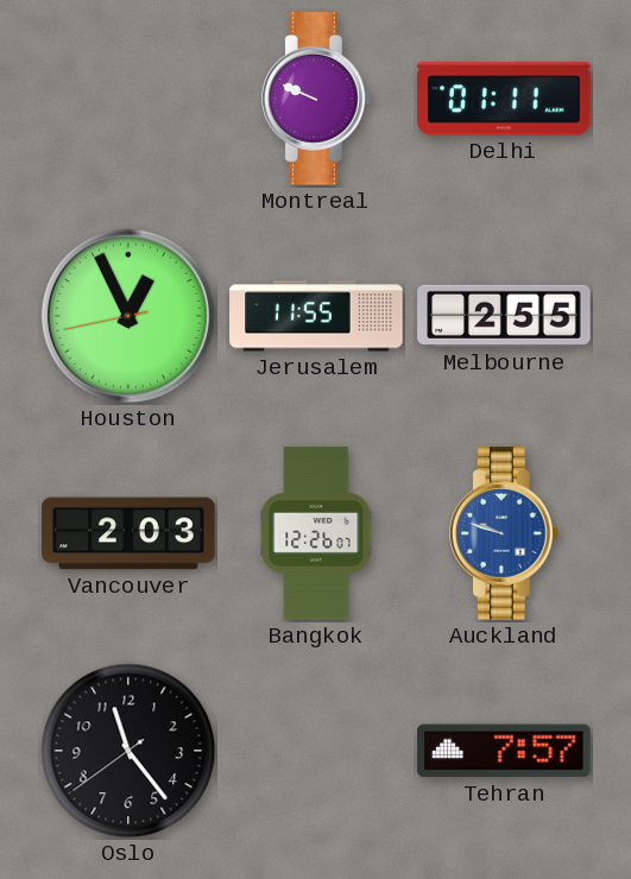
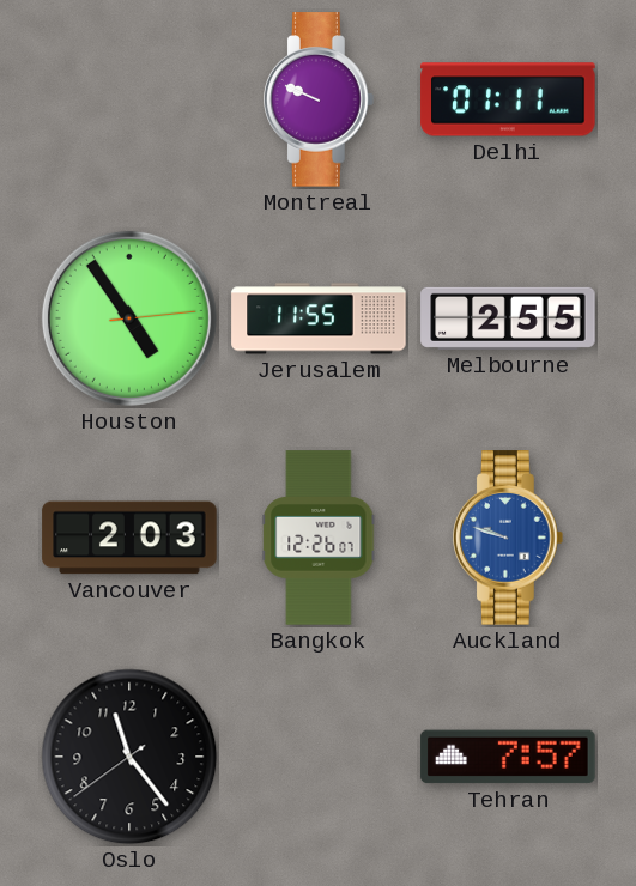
Houston: 12:55 -> 4:54 (129, 318)
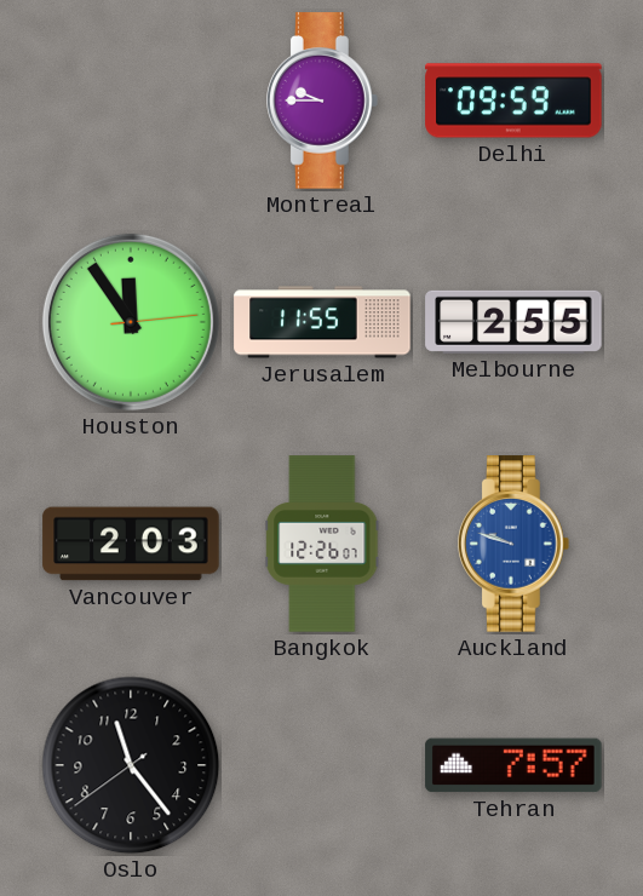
Montreal: 9:49 -> 9:45 (323, 100)
Delhi: 01:11 -> 09:59 (513, 100)
Houston: 4:54 -> 11:54 (131, 322)
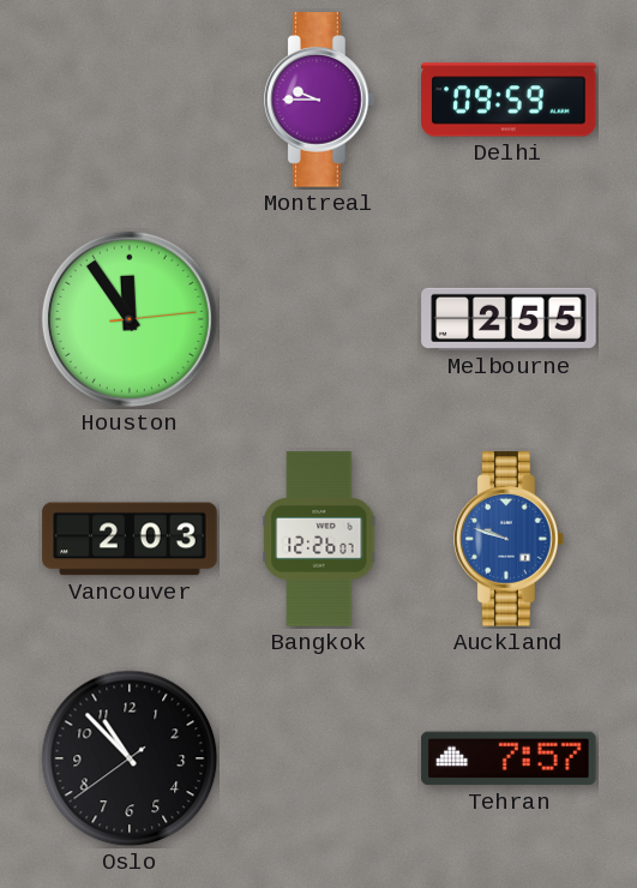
Jerusalem: 11:55 -> none (322, 322)
Oslo: 11:23 -> 10:52 (130, 758)
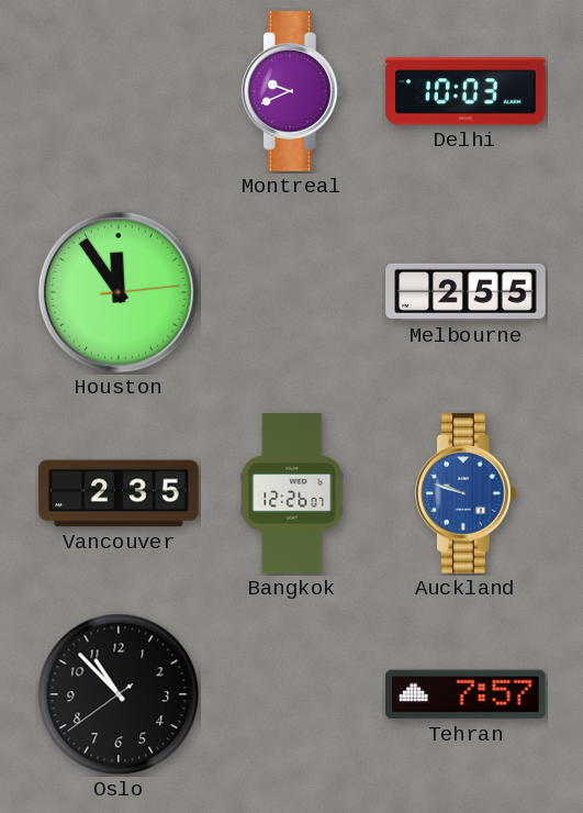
Montreal: 9:45 -> 9:41 (293, 91)
Delhi: 09:59 -> 10:03 (466, 91)
Vancouver: 2:03 -> 2:35 (119, 493)
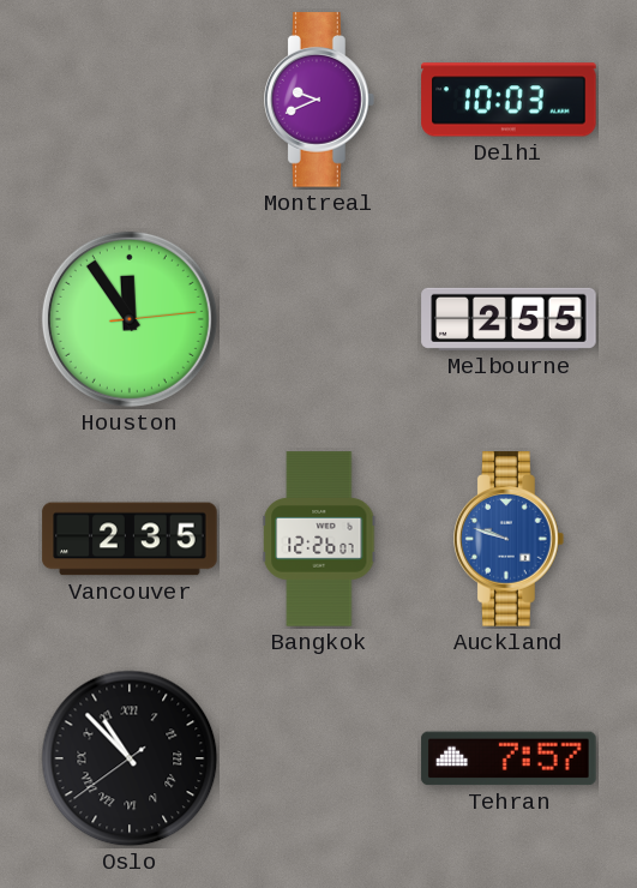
Oslo numerals: Arabic -> Roman (130, 758)
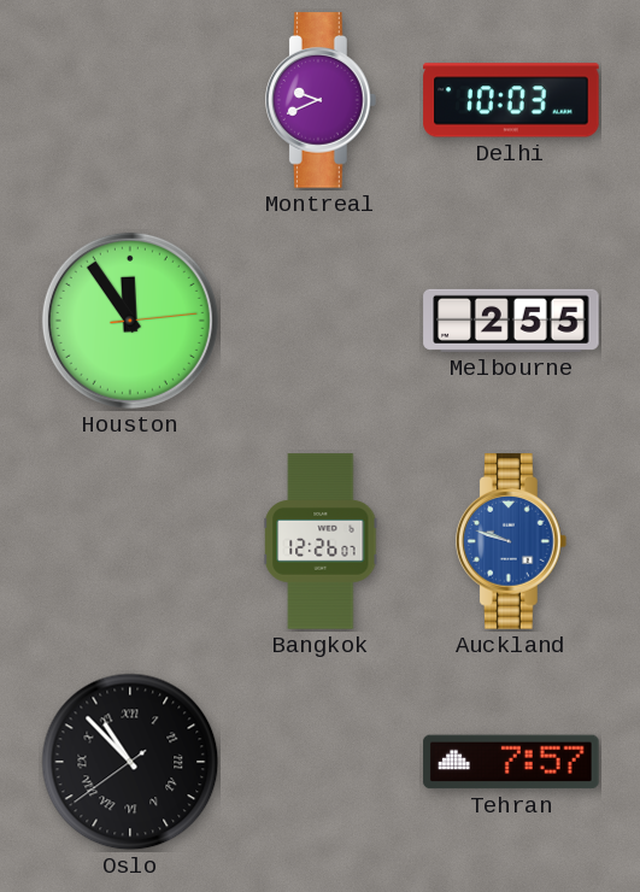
Vancouver: 2:35 -> none (130, 539)
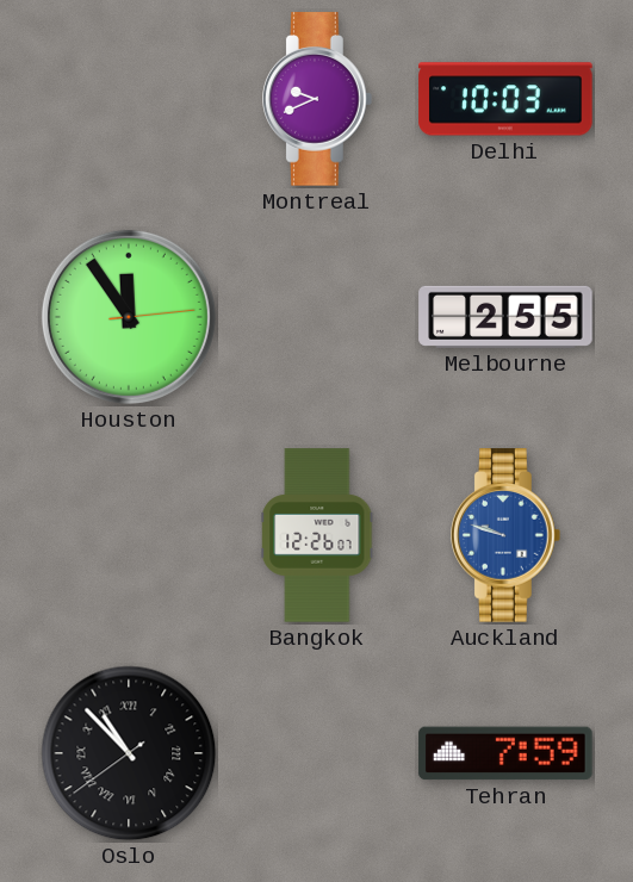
Tehran: 7:57 -> 7:59 (505, 753)
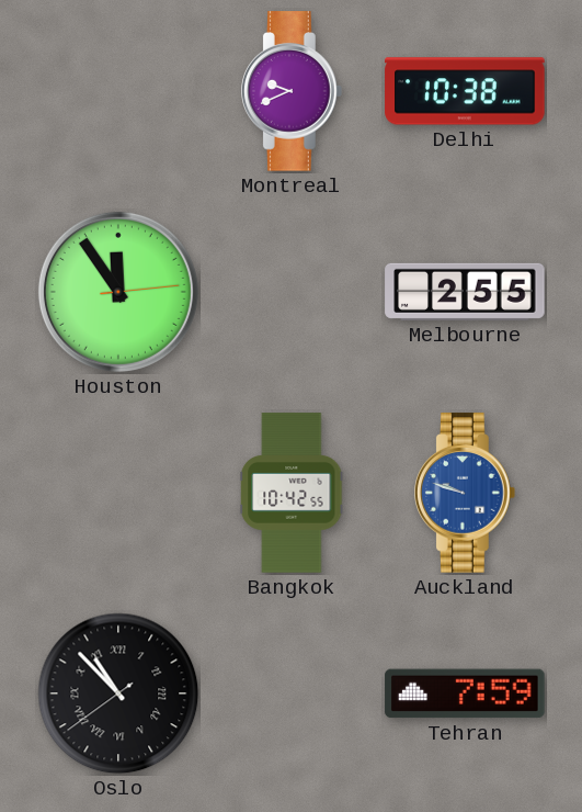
Delhi: 10:03 -> 10:38 (465, 91)
Bangkok: 12:26 -> 10:42 (292, 493)
